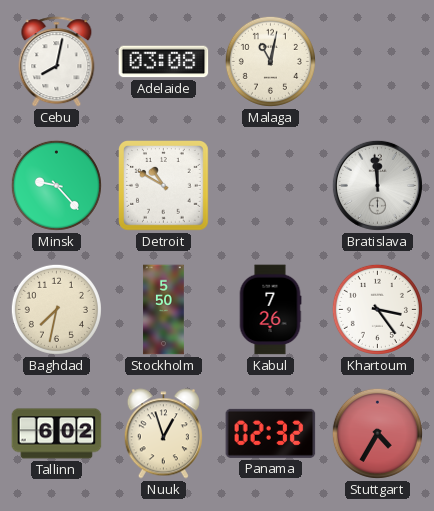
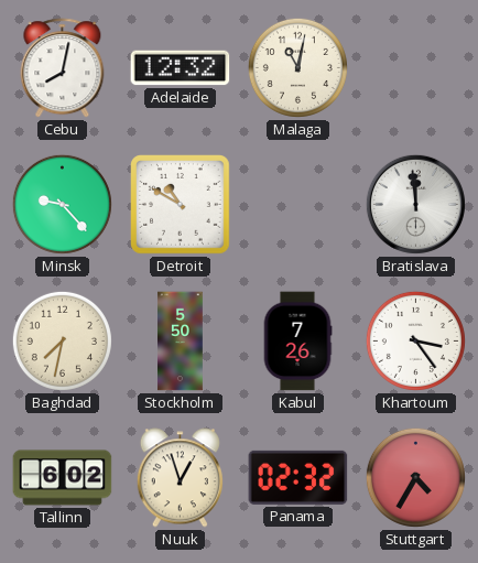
Adelaide: 03:08 -> 12:32 (181, 68)
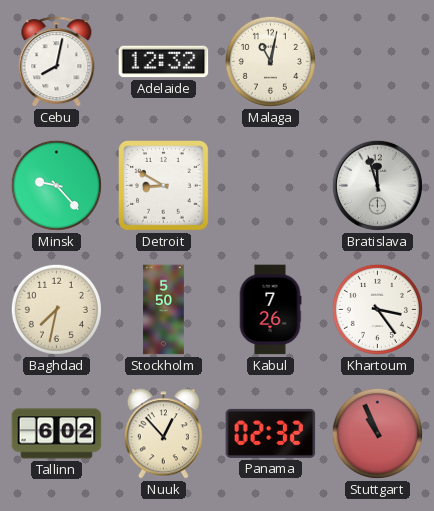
Detroit: 10:50 -> 8:50 (164, 186)
Bratislava: 11:59 -> 11:57 (377, 185)
Nuuk: 12:57 -> 12:53 (163, 434)
Stuttgart: 4:35 -> 10:56 (377, 433)
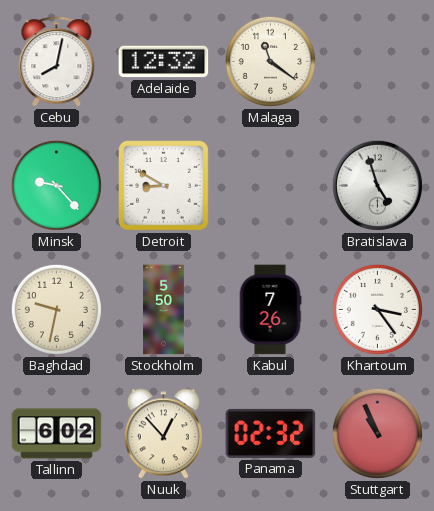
Malaga: 11:02 -> 11:21 (270, 61)
Bratislava: 11:57 -> 4:57 (377, 185)
Baghdad: 7:32 -> 9:32 (56, 309)
